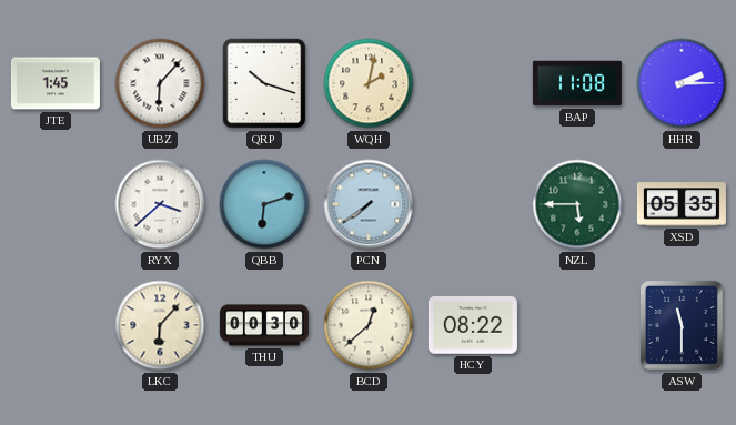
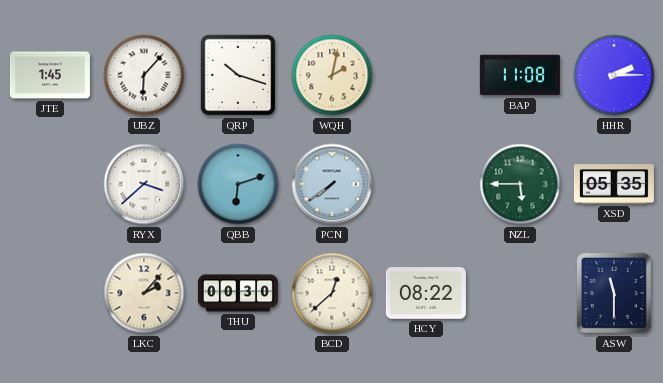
LKC: 6:07 -> 2:07 (144, 293)
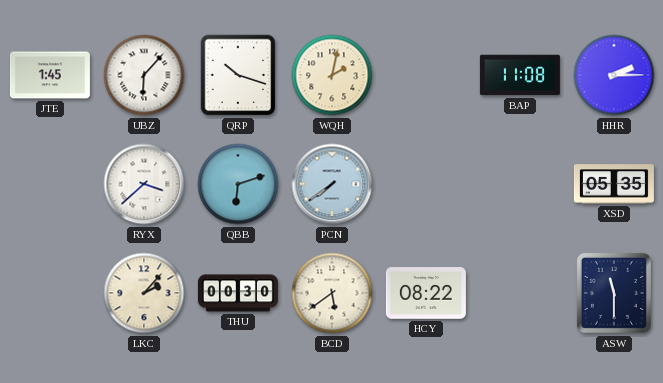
NZL: 5:45 -> none (520, 184)
BCD: 12:38 -> 5:39 (332, 293)
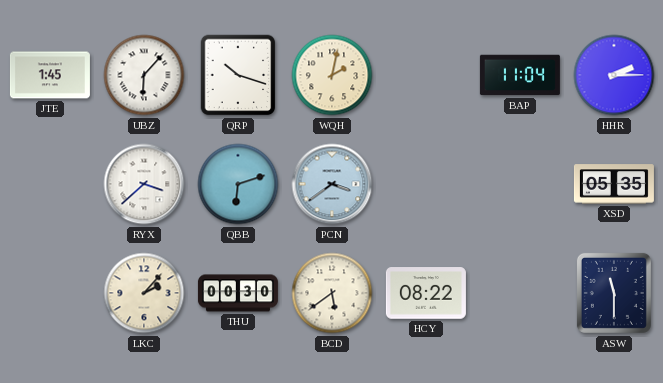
BAP: 11:08 -> 11:04 (520, 75)
PCN: 7:39 -> 3:39 (332, 184)
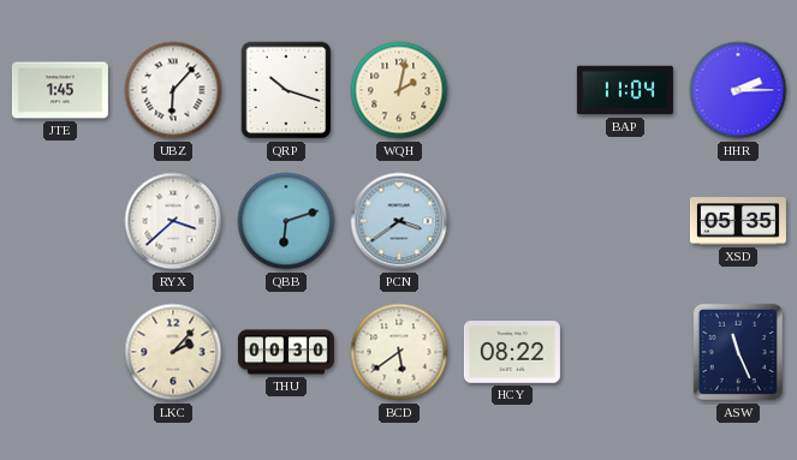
ASW: 11:30 -> 11:26 (738, 352)
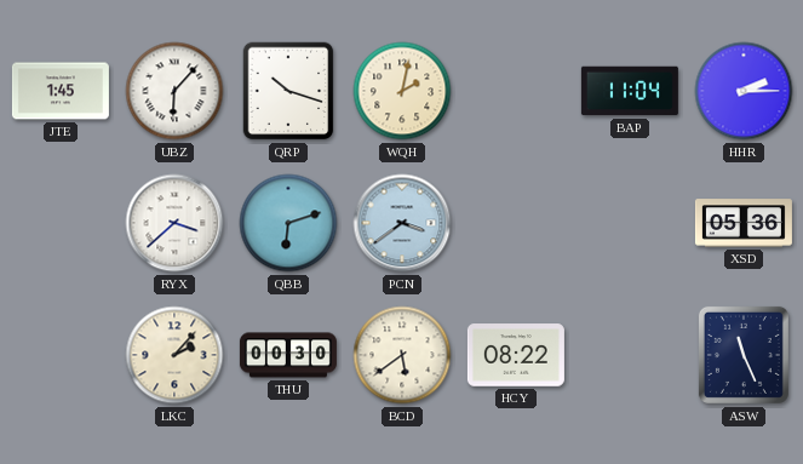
XSD: 05:35 -> 05:36 (744, 223)
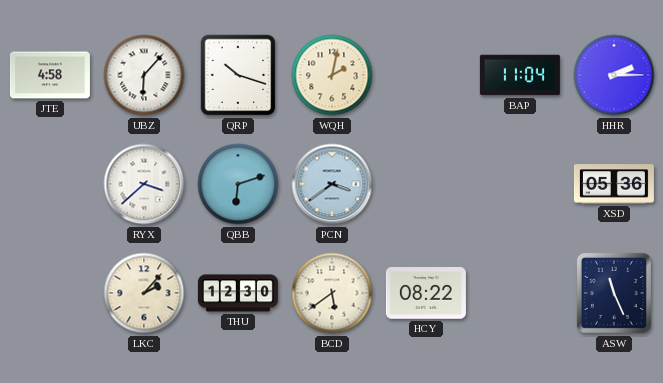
JTE: 1:45 -> 4:58 (50, 75)
THU: 00:30 -> 12:30 (238, 293)
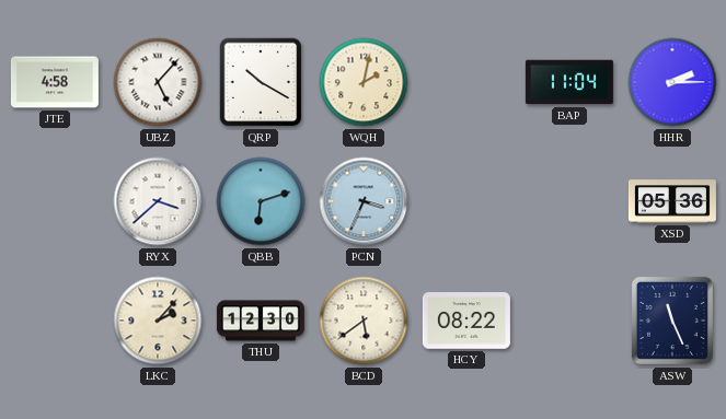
UBZ: 6:07 -> 5:07 (158, 82)
QRP: 10:18 -> 10:20 (261, 82)
PCN: 3:39 -> 3:34 (364, 201)
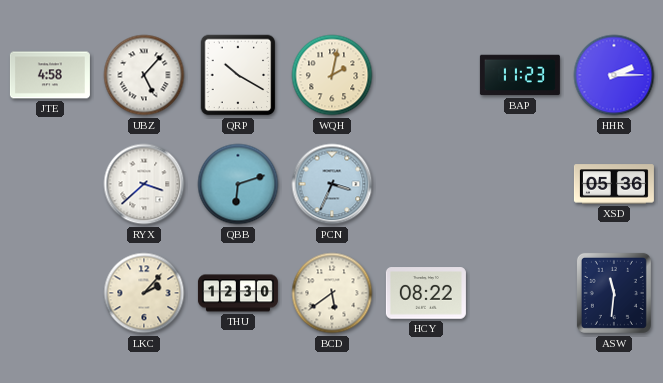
BAP: 11:04 -> 11:23 (520, 75)
ASW: 11:26 -> 11:31 (614, 293)
